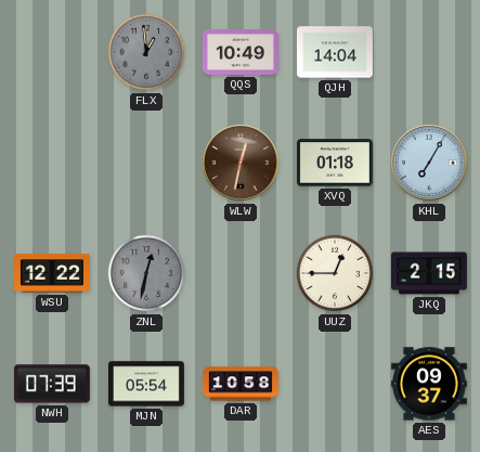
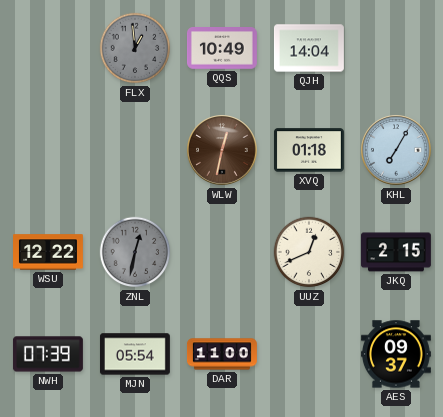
UUZ: 12:45 -> 12:41 (309, 252)
DAR: 10:58 -> 11:00 (222, 354)
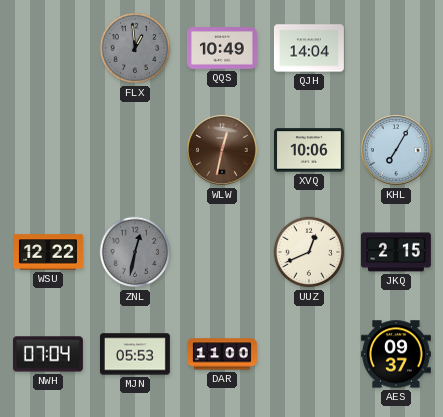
XVQ: 01:18 -> 10:06 (309, 150)
NWH: 07:39 -> 07:04 (48, 354)
MJN: 05:54 -> 05:53 (135, 354)
